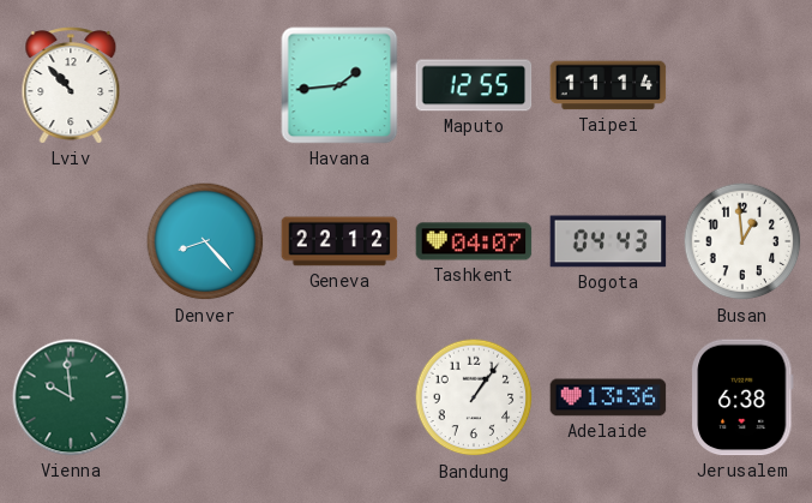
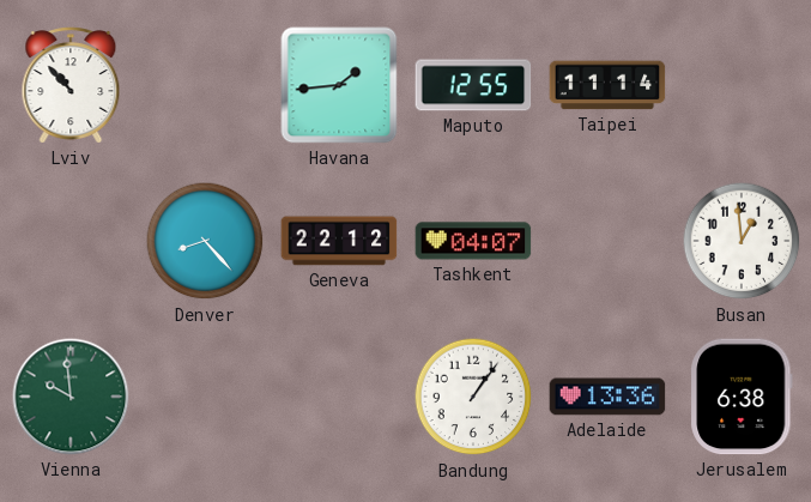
Bogota: 04:43 -> none (608, 241)
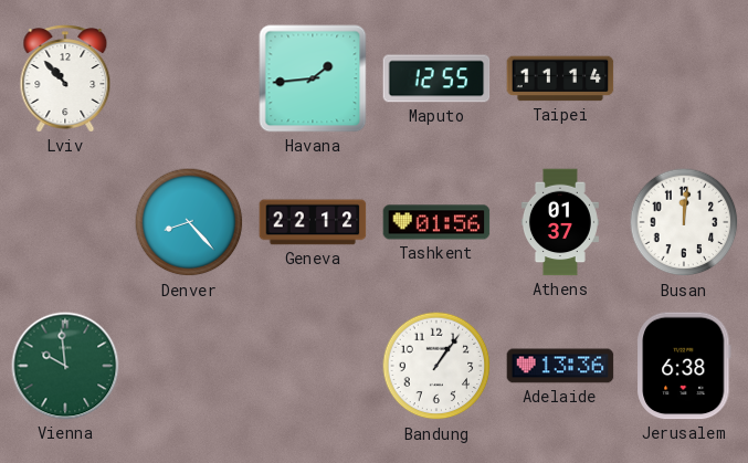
Tashkent: 04:07 -> 01:56 (436, 222)
Athens: none -> 01:37 (560, 222)
Busan: 12:59 -> 12:01 (684, 222)
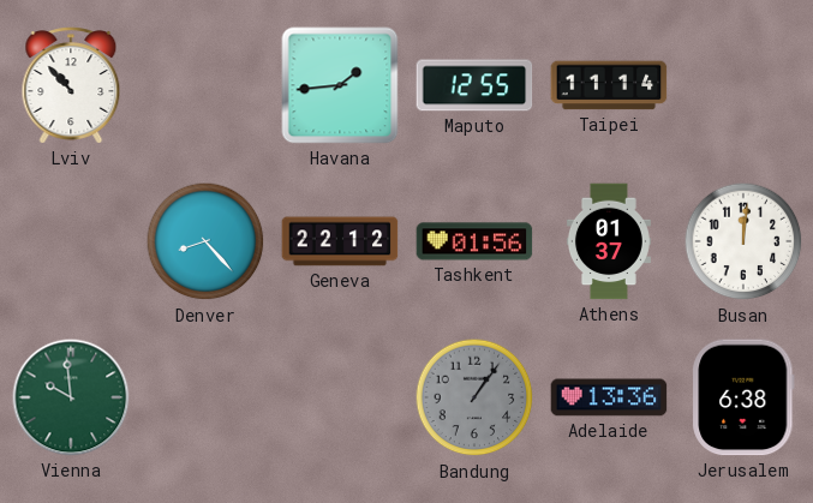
Bandung dial: white -> grey (474, 397)
